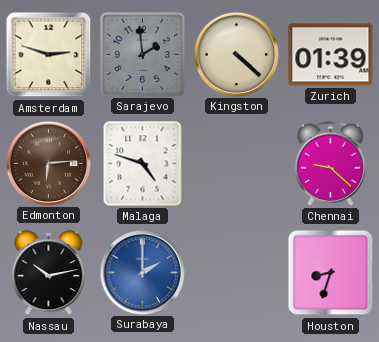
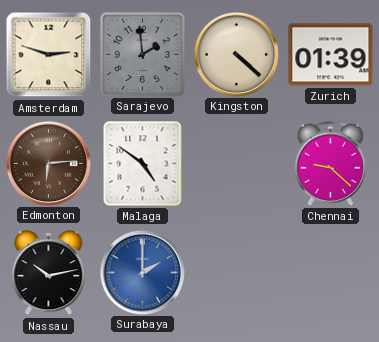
Malaga: 4:48 -> 4:51 (143, 164)
Houston: 8:33 -> none (331, 273)
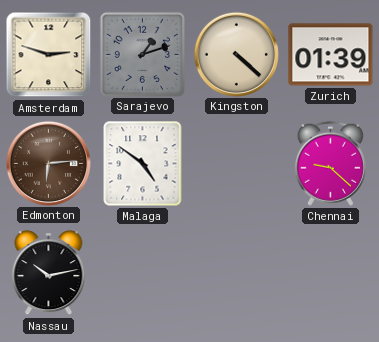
Sarajevo: 1:59 -> 1:12 (142, 54)
Surabaya: 2:00 -> none (142, 272)
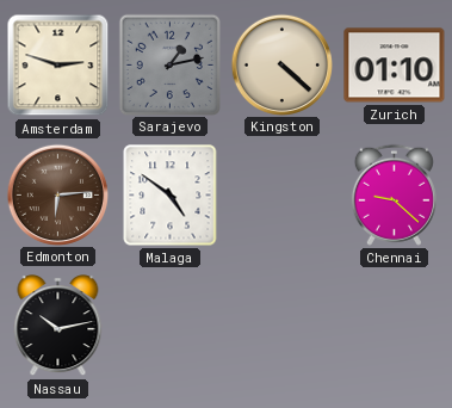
Sarajevo: 1:12 -> 1:13 (169, 64)
Zurich: 01:39 -> 01:10 (395, 66)
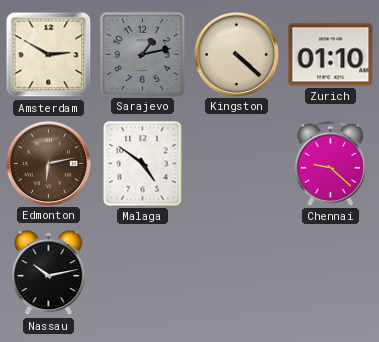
Amsterdam: 2:48 -> 2:50 (49, 55)
Edmonton: 6:14 -> 6:13 (48, 163)
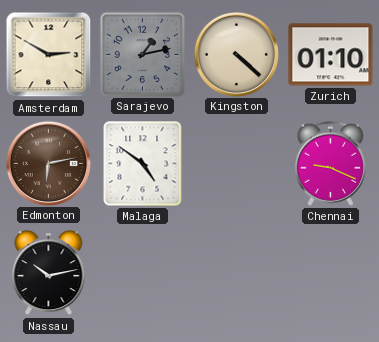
Chennai: 9:22 -> 9:19 (330, 163)
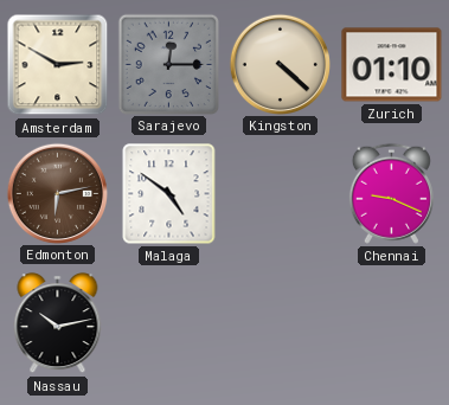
Sarajevo: 1:13 -> 12:15 (168, 64)
